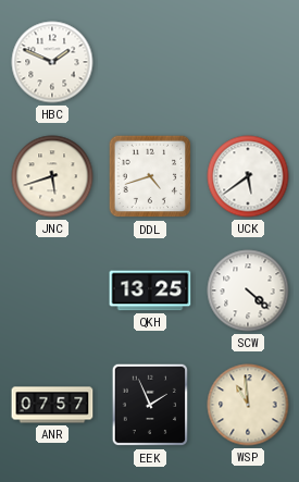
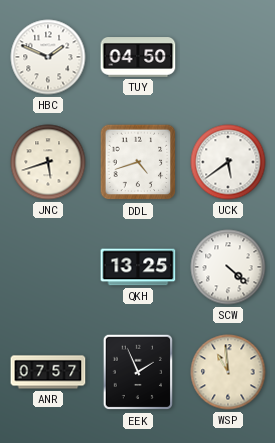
TUY: none -> 04:50 (138, 57)
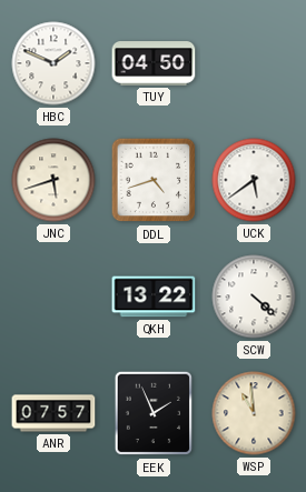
QKH: 13:25 -> 13:22 (154, 297)
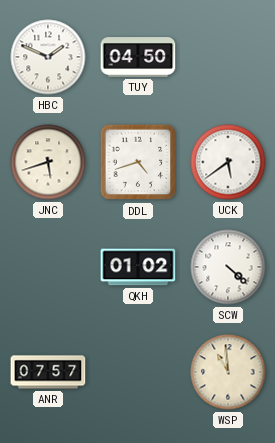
QKH: 13:22 -> 01:02 (138, 267)
EEK: 1:56 -> none (154, 413)
